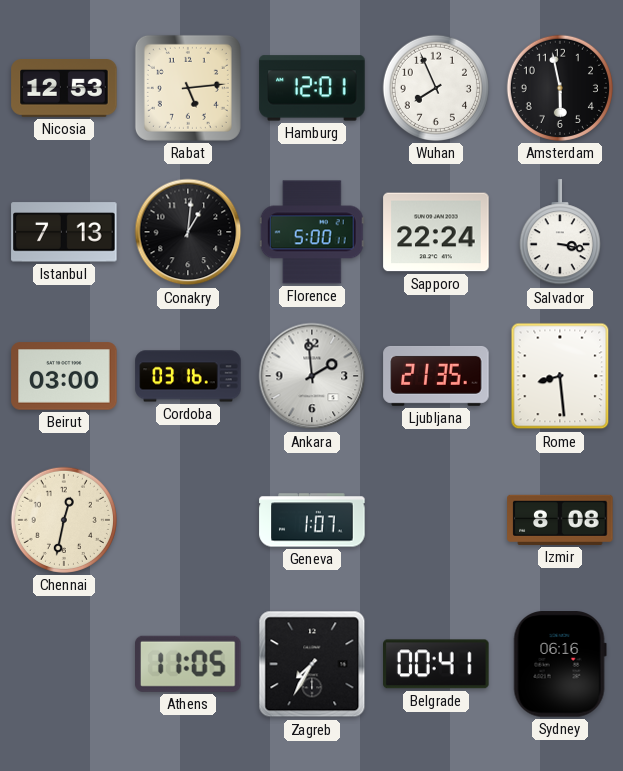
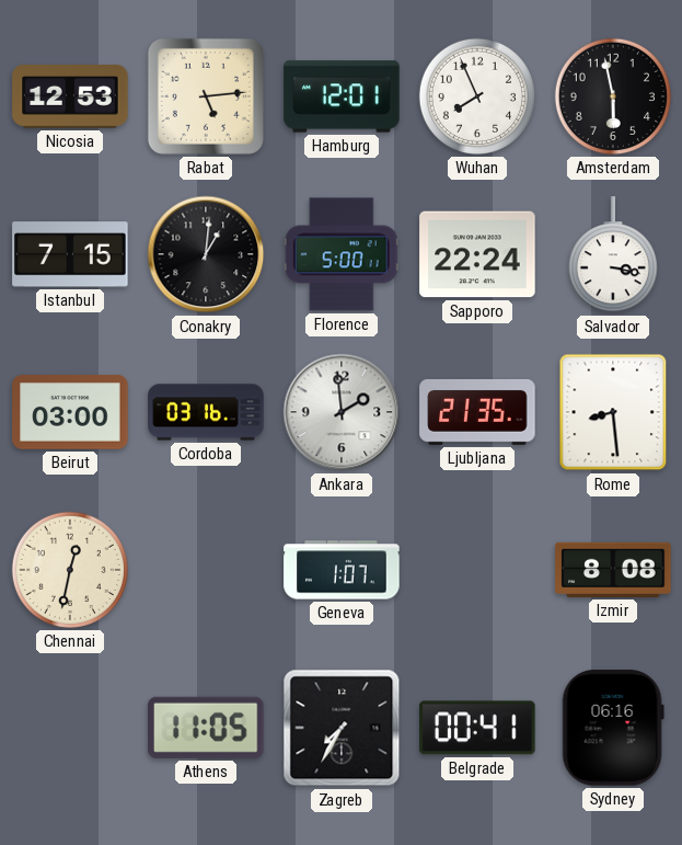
Istanbul: 7:13 -> 7:15 (70, 254)
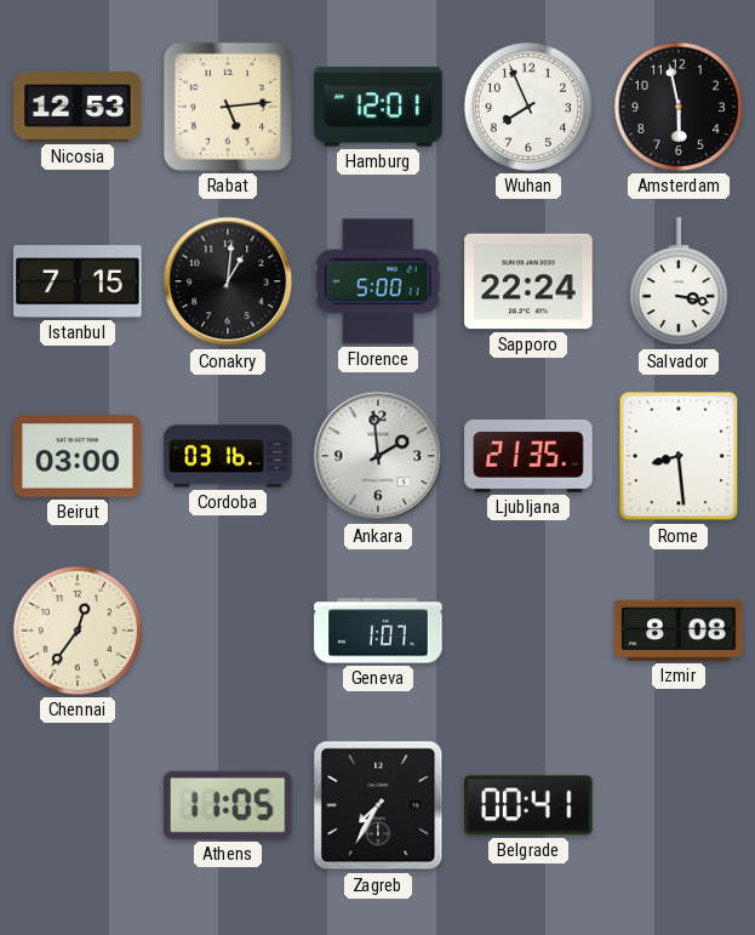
Chennai: 12:32 -> 12:36 (78, 631)
Sydney: 06:16 -> none (613, 728)
